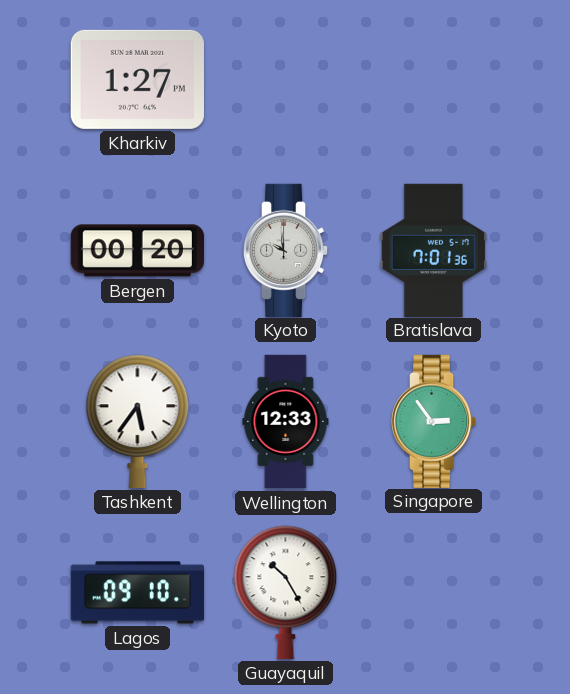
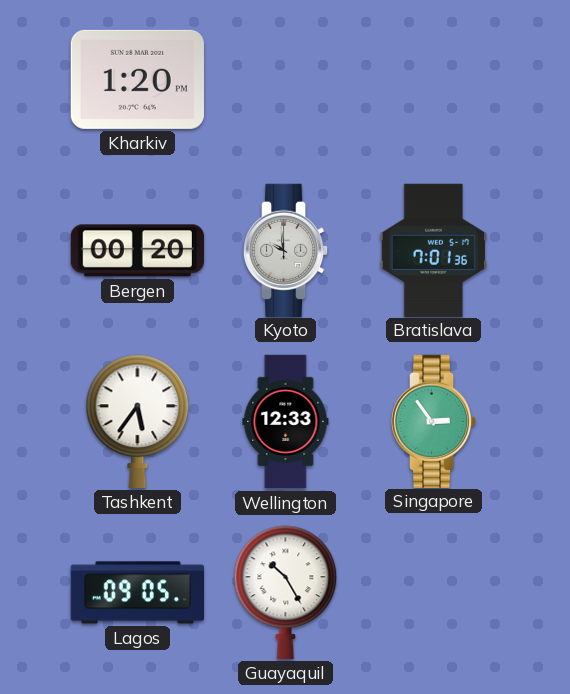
Kharkiv: 1:27 -> 1:20 (137, 79)
Lagos: 09:10 -> 09:05 (137, 593)
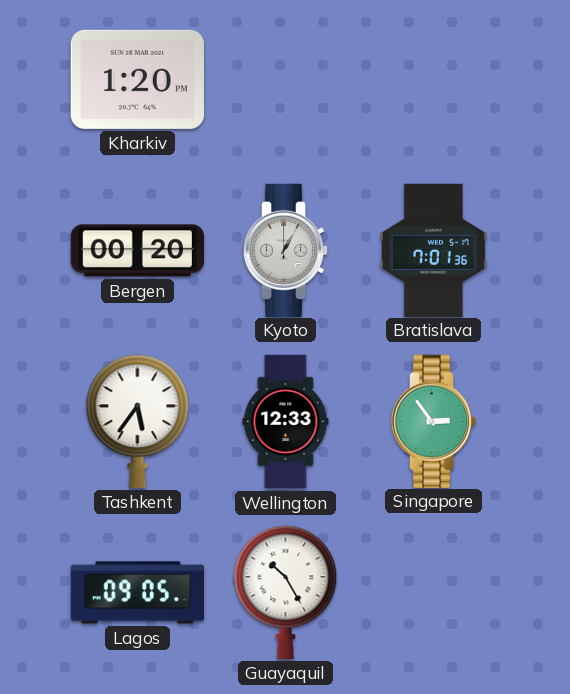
Kyoto: 9:59 -> 1:05 (286, 250)
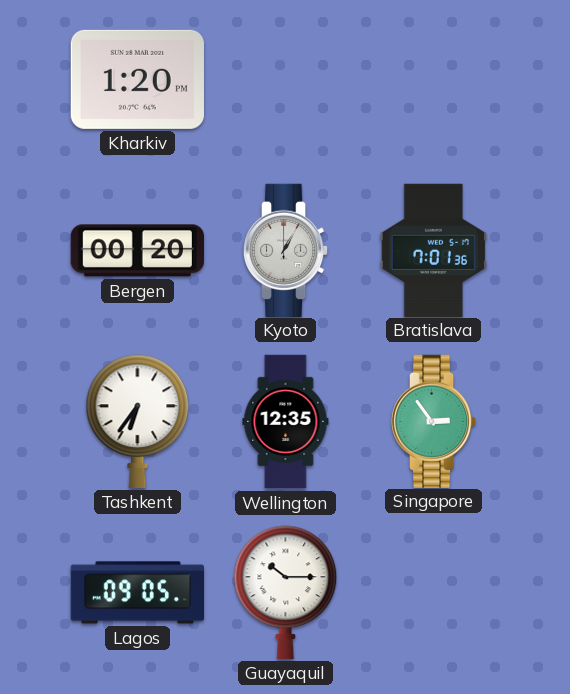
Tashkent: 5:36 -> 6:36 (138, 421)
Wellington: 12:33 -> 12:35 (286, 422)
Guayaquil: 10:25 -> 10:15 (286, 592)
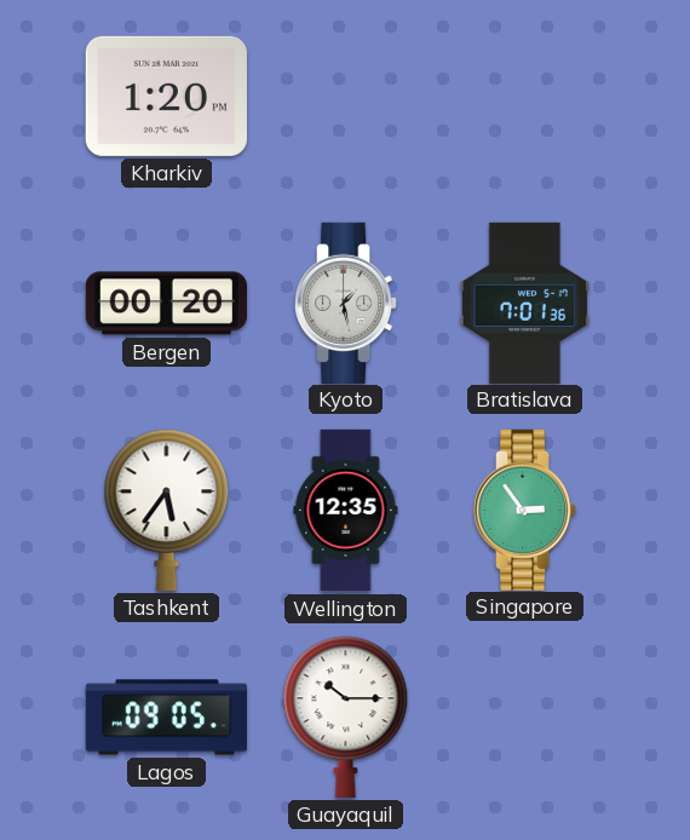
Kyoto: 1:05 -> 1:28 (346, 303)
Tashkent: 6:36 -> 5:36 (167, 510)
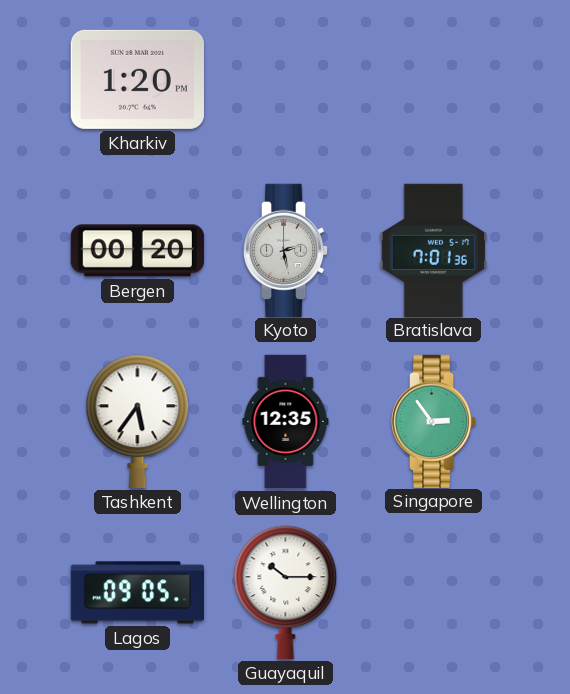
Kyoto: 1:28 -> 2:28 (286, 250)
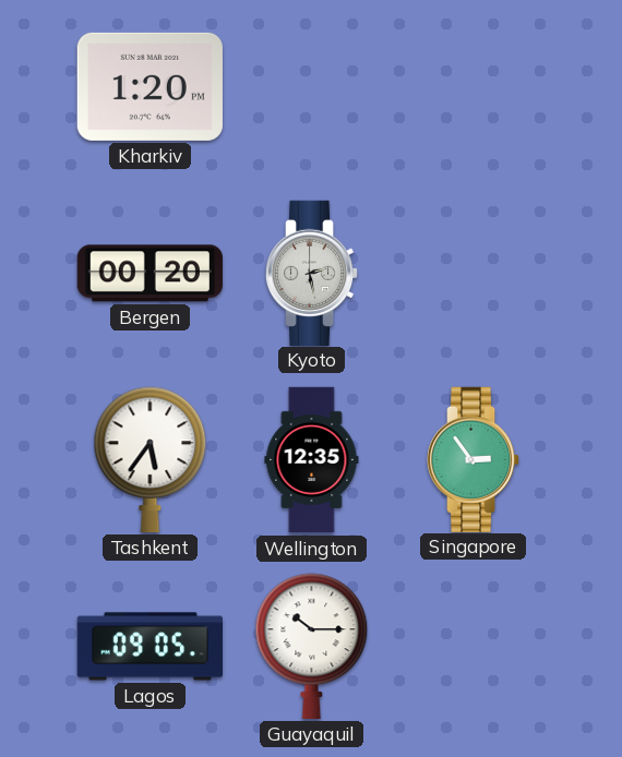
Bratislava: 7:01 -> none (434, 250)
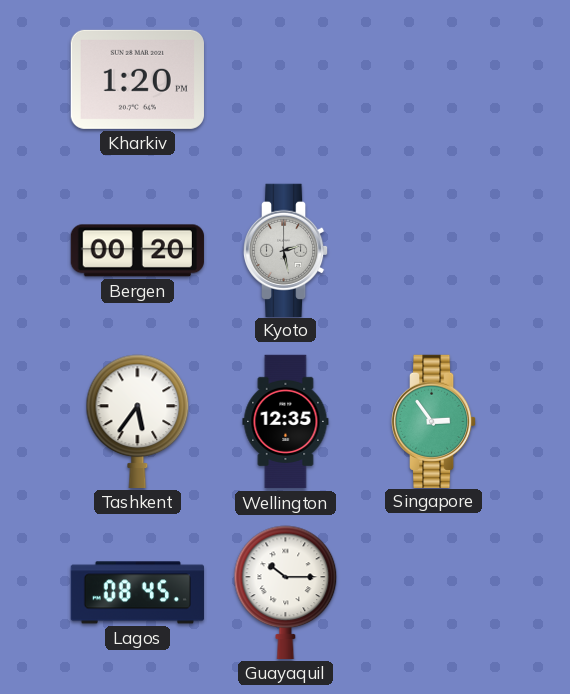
Lagos: 09:05 -> 08:45 (137, 593)
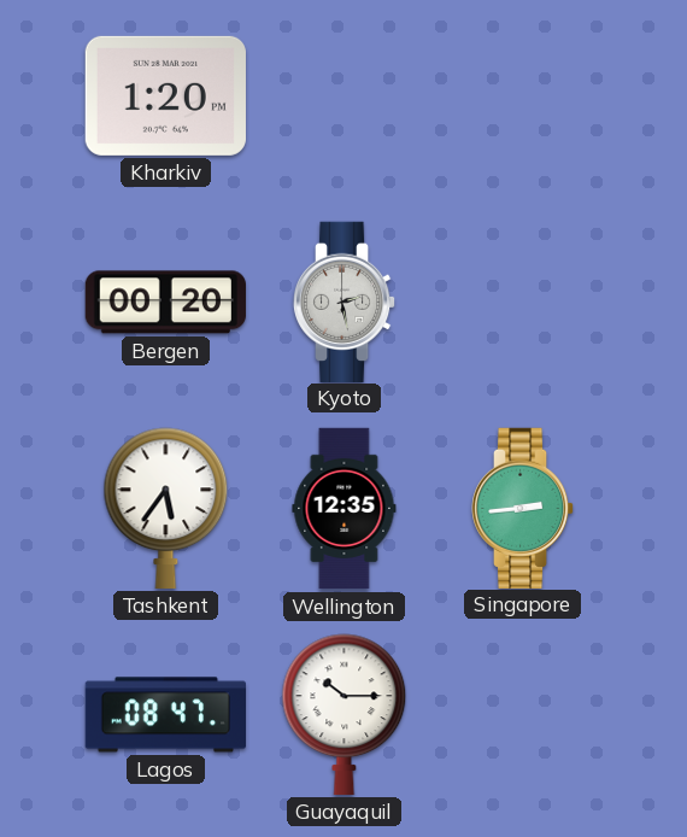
Singapore: 2:54 -> 2:44 (523, 508)
Lagos: 08:45 -> 08:47 (165, 715)
